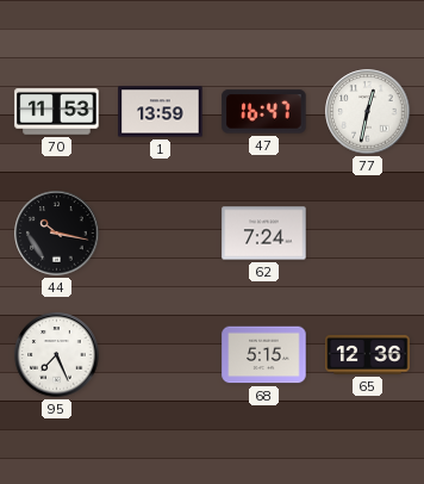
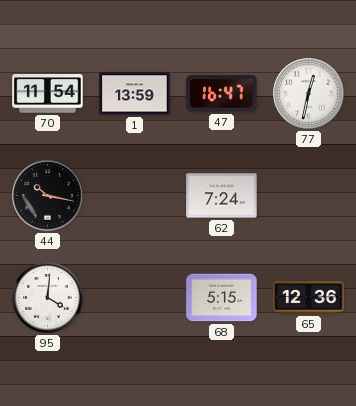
70: 11:53 -> 11:54 (48, 94)
95: 7:26 -> 4:01 (48, 298)
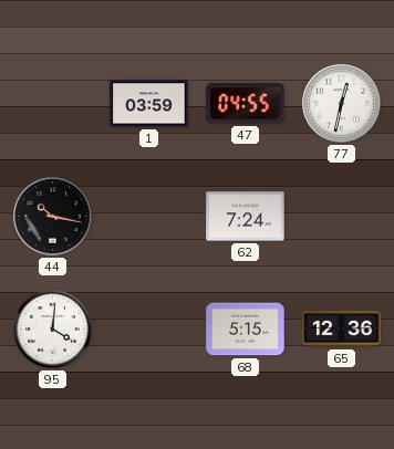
70: 11:54 -> none (48, 94)
1: 13:59 -> 03:59 (149, 104)
47: 16:47 -> 04:55 (246, 104)
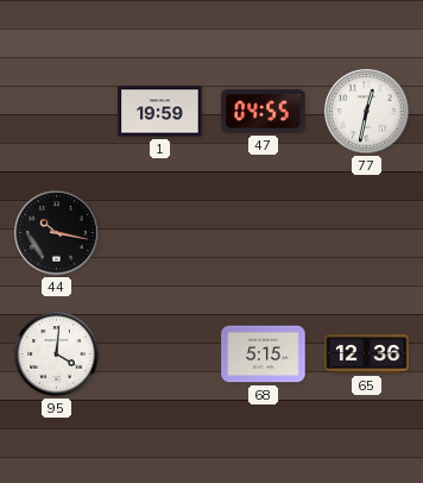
1: 03:59 -> 19:59 (160, 112)
62: 7:24 -> none (246, 217)
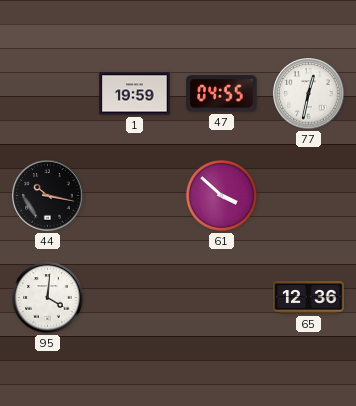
61: none -> 3:52 (221, 195)
68: 5:15 -> none (264, 355)
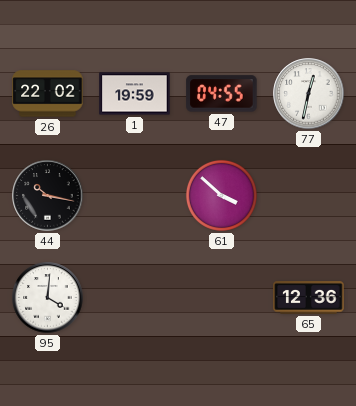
26: none -> 22:02 (48, 94)
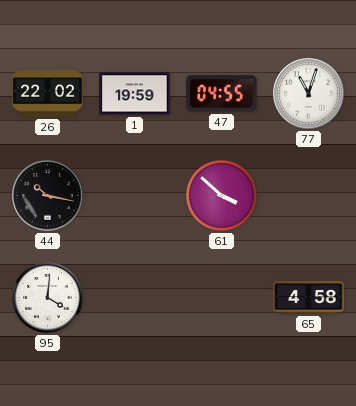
77: 12:32 -> 11:03 (309, 94)
65: 12:36 -> 4:58 (309, 298)
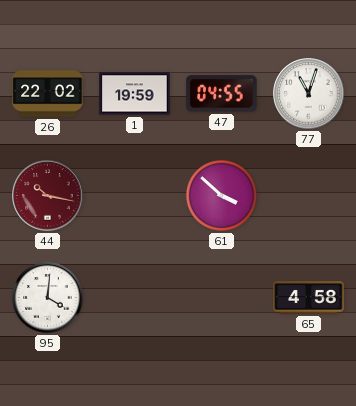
44 dial: black -> burgundy (48, 196)
